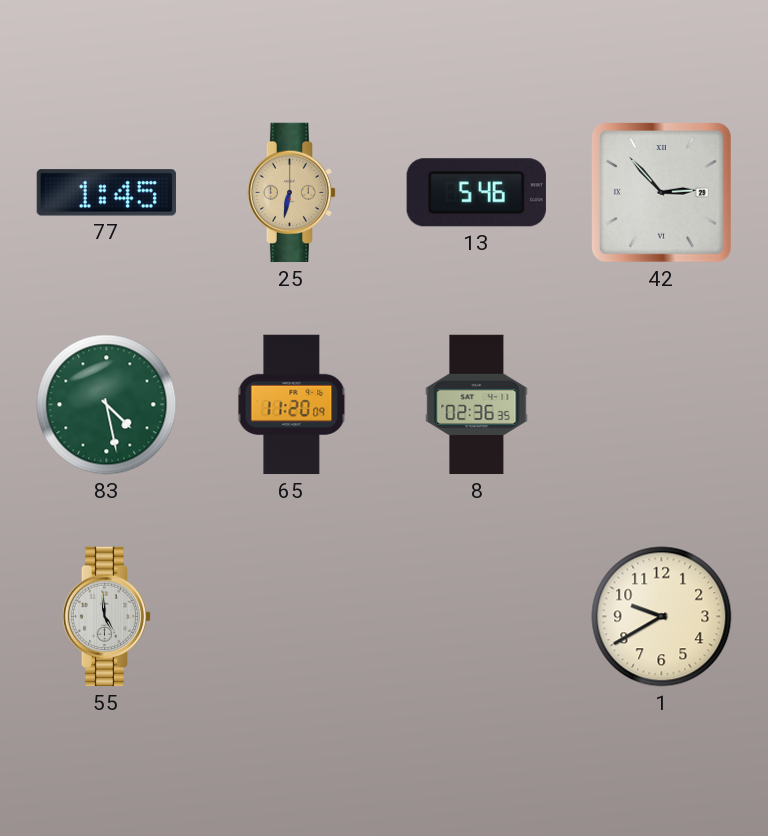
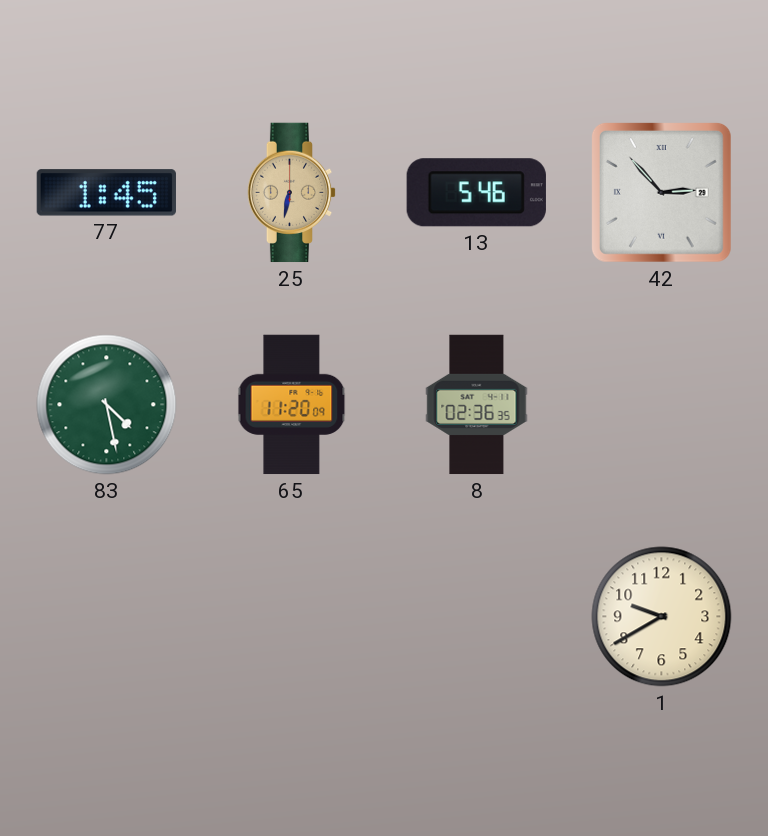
55: 4:59 -> none (107, 617)
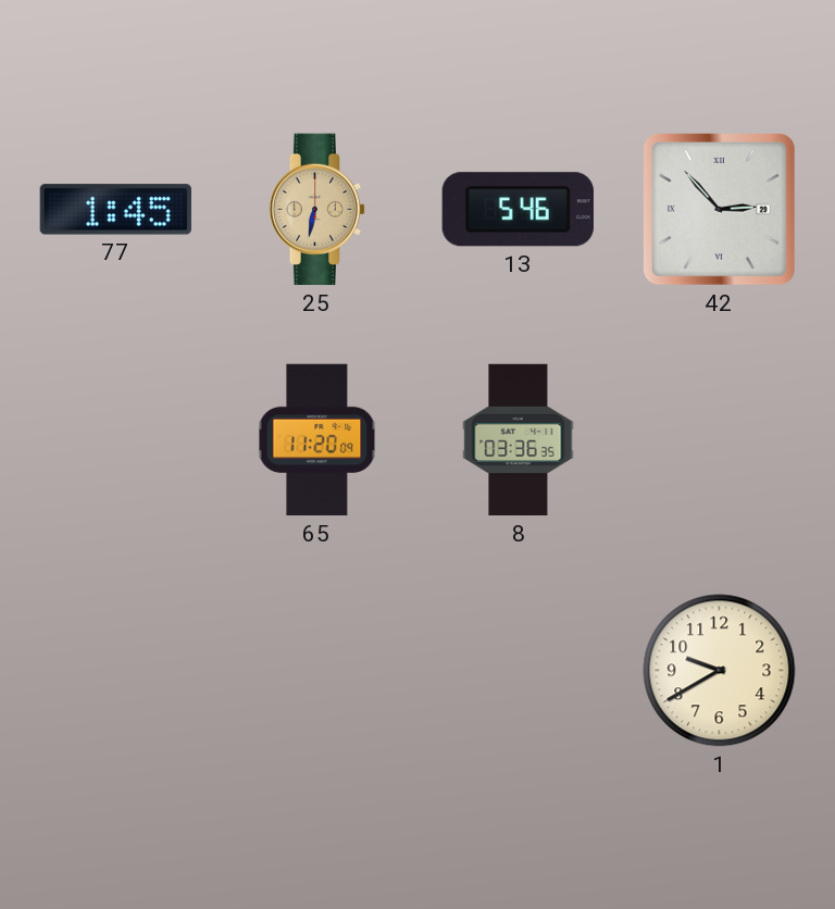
83: 4:28 -> none (107, 405)
8: 02:36 -> 03:36 (519, 440)
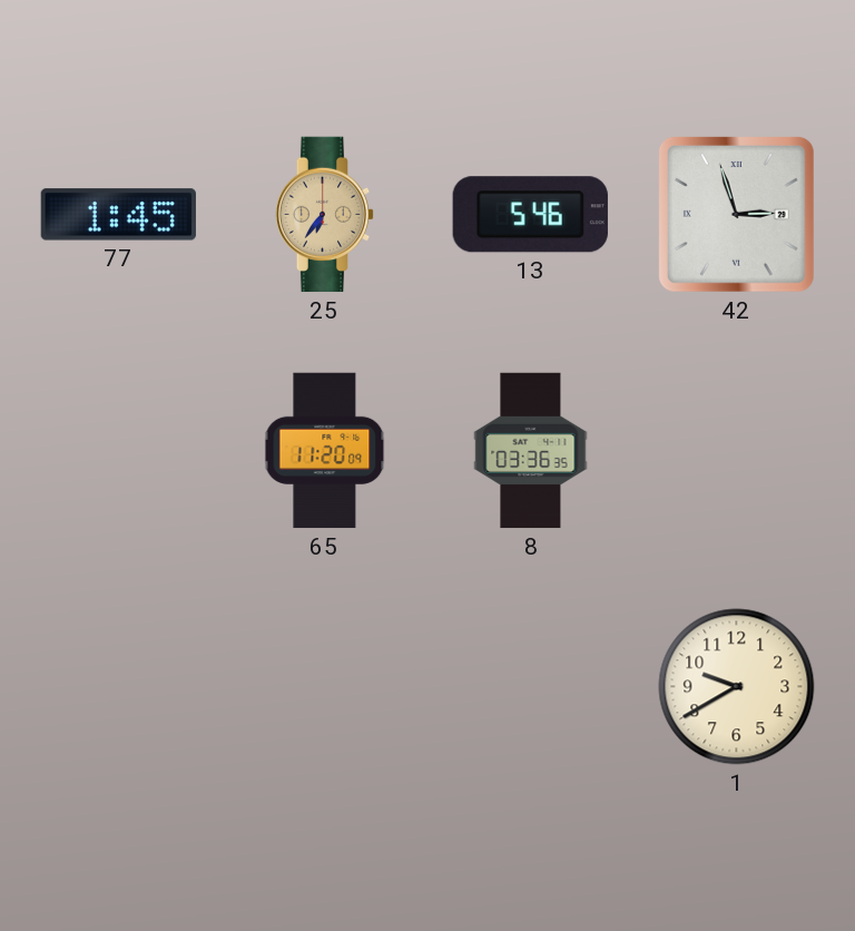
25: 6:32 -> 6:36 (325, 215)
42: 2:53 -> 2:57 (736, 214)
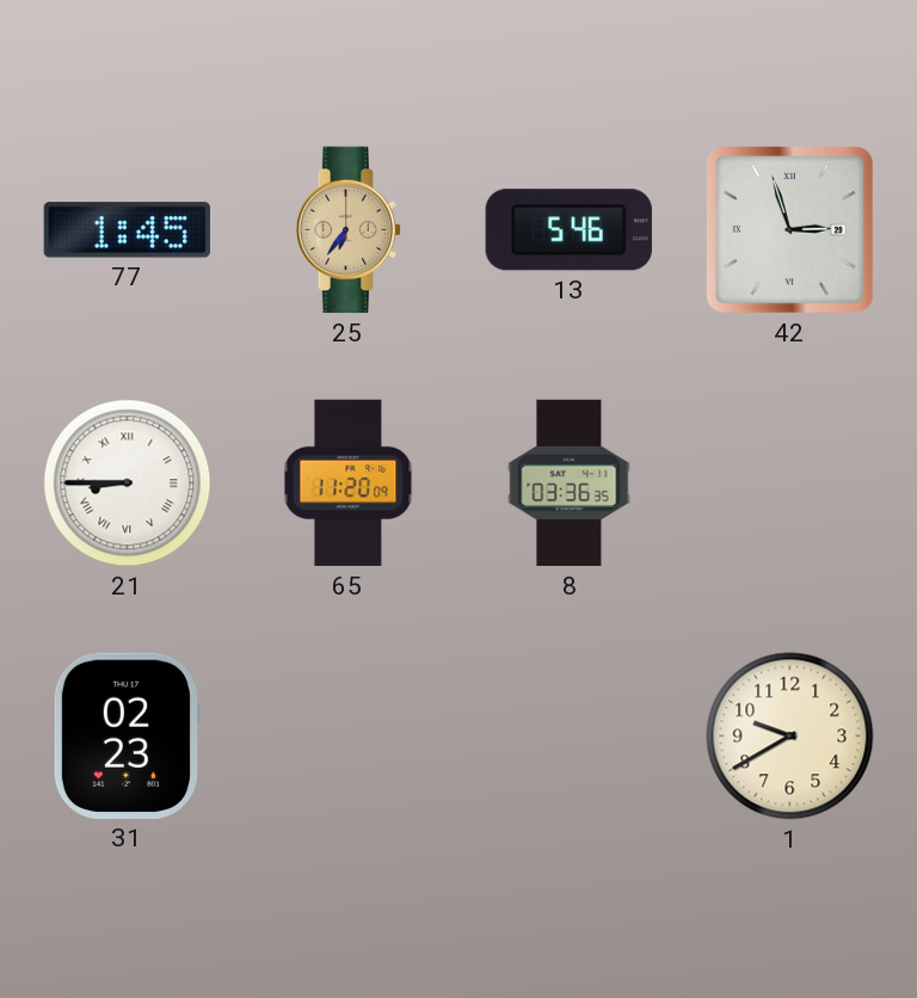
21: none -> 8:45 (128, 483)
31: none -> 02:23 (127, 735)
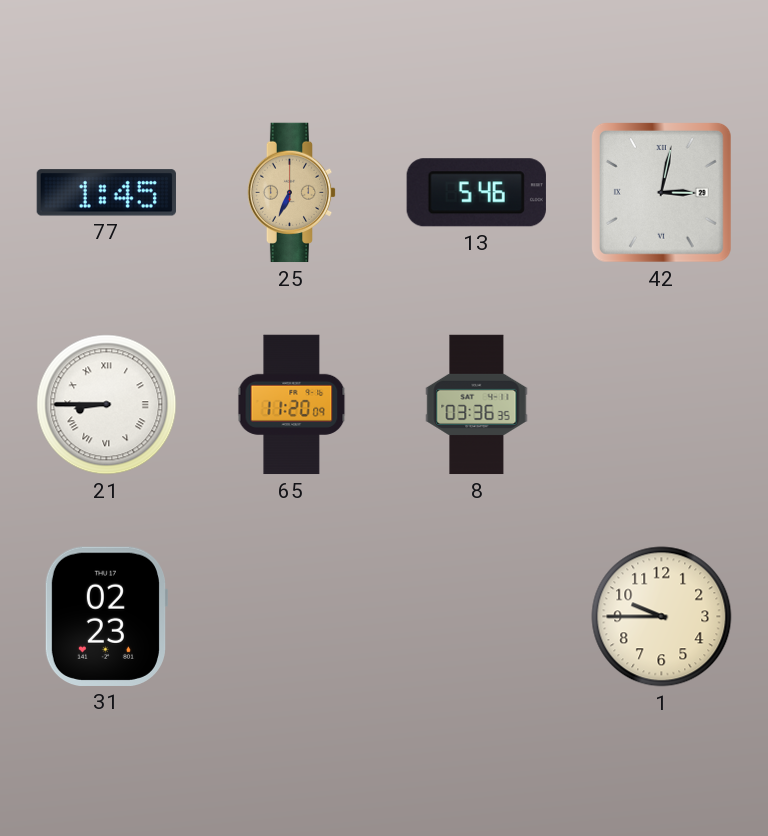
25: 6:36 -> 6:34 (292, 193)
42: 2:57 -> 3:02 (661, 192)
1: 9:40 -> 9:45 (662, 617)
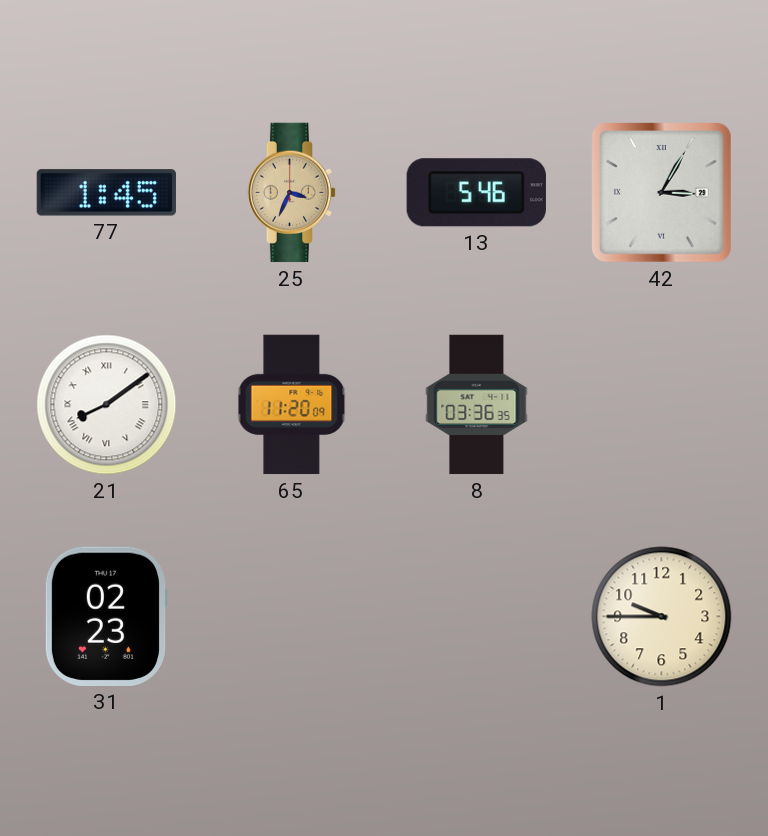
25: 6:34 -> 3:34 (292, 193)
42: 3:02 -> 3:05 (661, 192)
21: 8:45 -> 8:09 (107, 405)
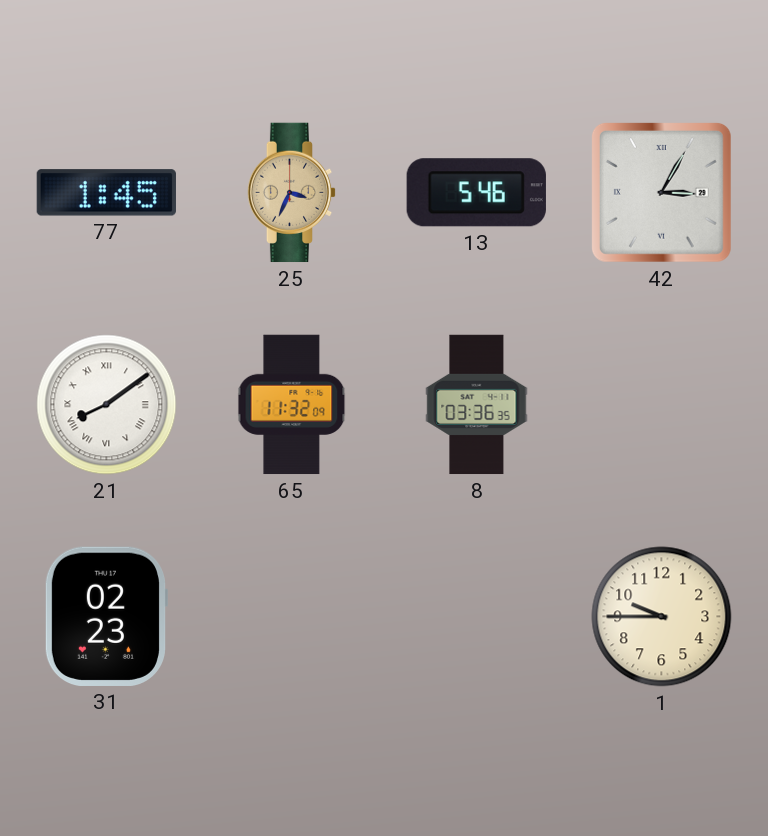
65: 11:20 -> 11:32 (292, 405)
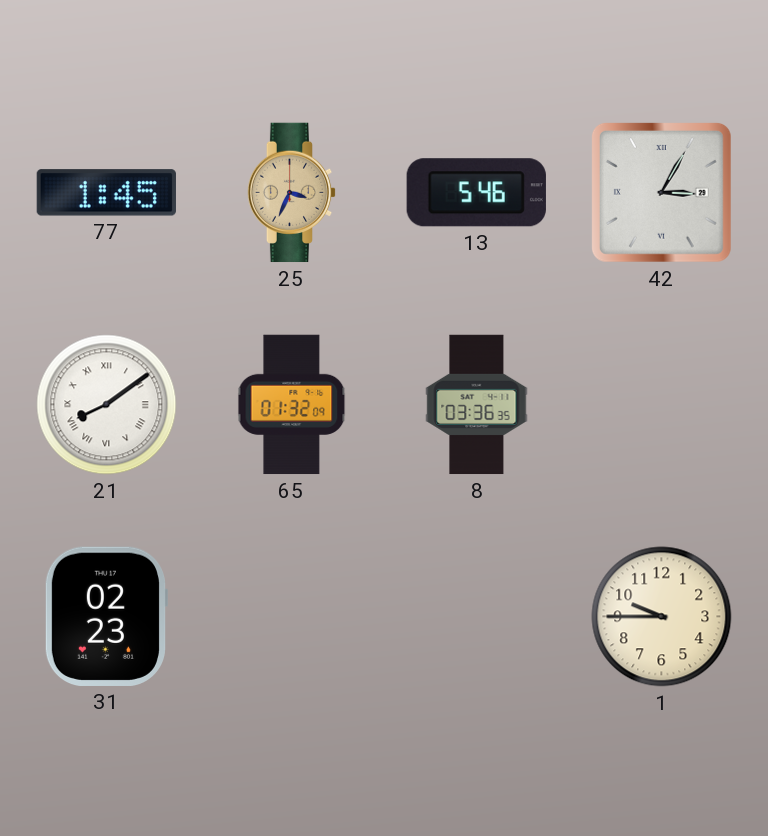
65: 11:32 -> 01:32 (292, 405)
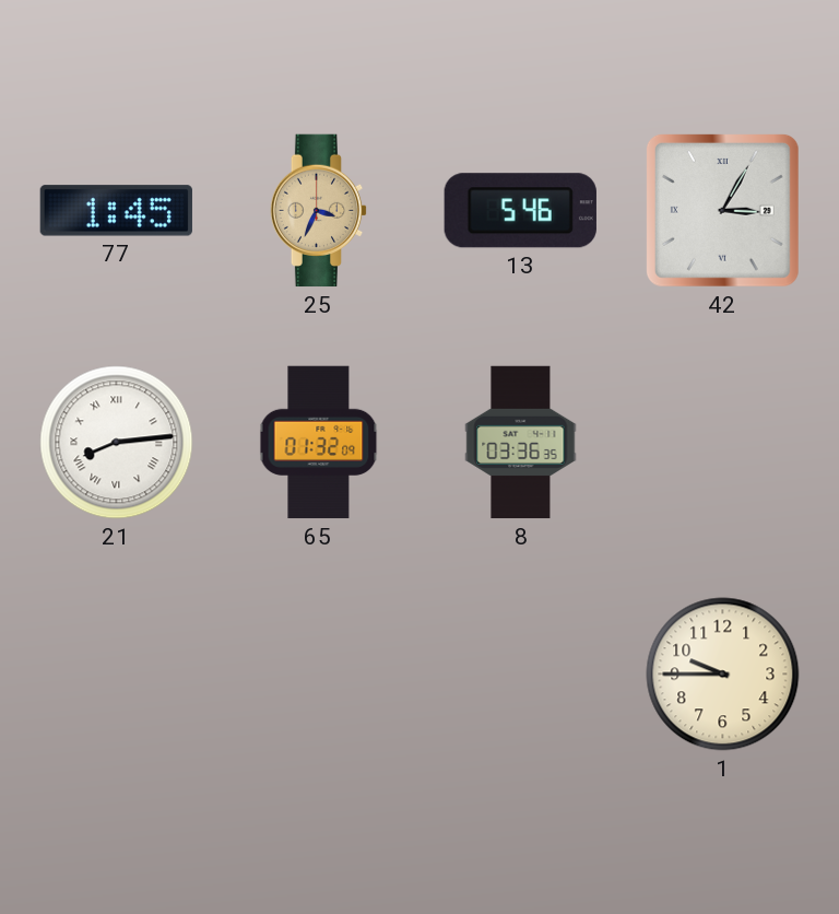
21: 8:09 -> 8:14 (117, 443)
31: 02:23 -> none (106, 616)
